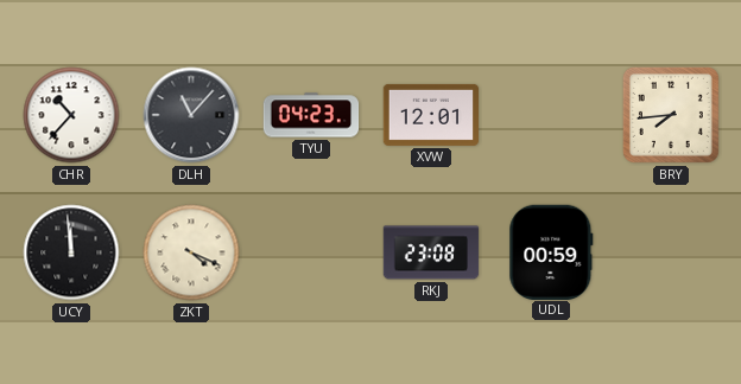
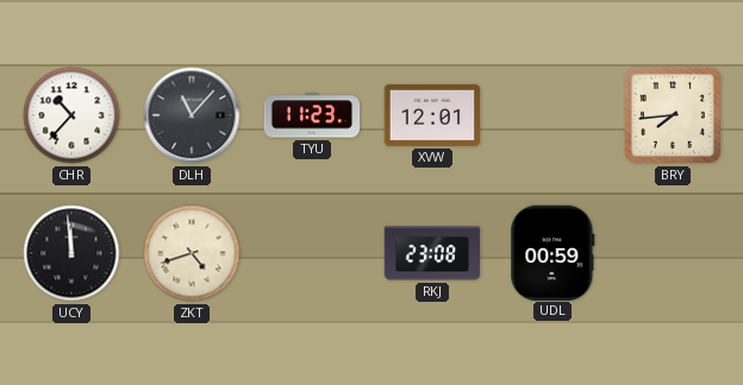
TYU: 04:23 -> 11:23 (312, 115)
ZKT: 4:19 -> 4:42 (192, 253)
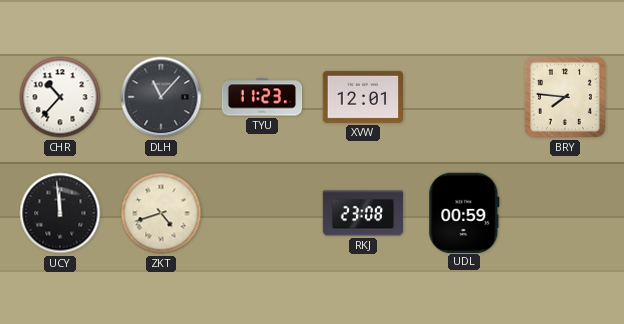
BRY: 7:44 -> 7:46 (565, 97)
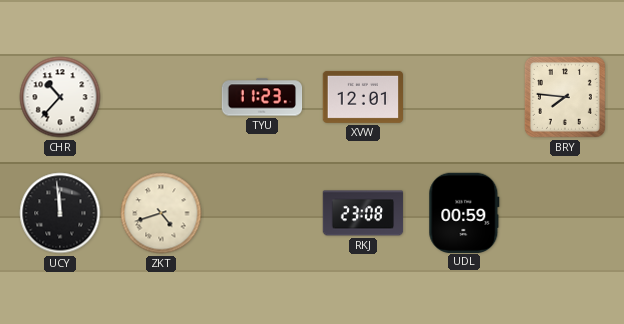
DLH: 11:07 -> none (161, 97)
